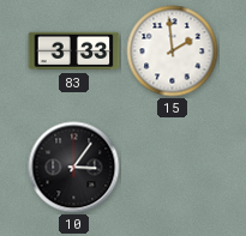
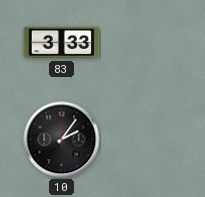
15: 1:59 -> none (173, 52)
10: 3:06 -> 2:06 (62, 140)
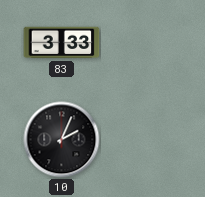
10: 2:06 -> 2:04 (62, 140)
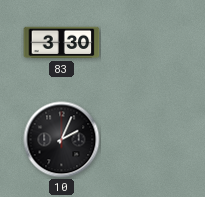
83: 3:33 -> 3:30 (62, 43)
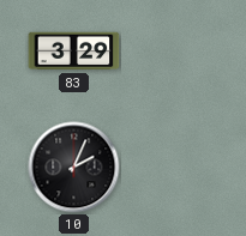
83: 3:30 -> 3:29 (74, 52)
